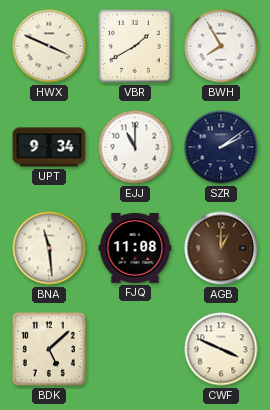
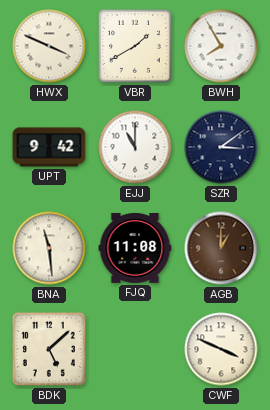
UPT: 9:34 -> 9:42 (49, 147)
SZR: 2:09 -> 3:09 (221, 147)
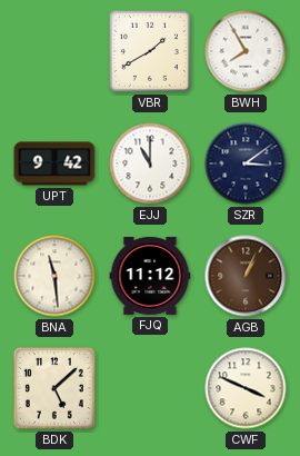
HWX: 3:49 -> none (49, 46)
FJQ: 11:08 -> 11:12 (150, 276)
AGB: 1:00 -> 1:04 (246, 276)
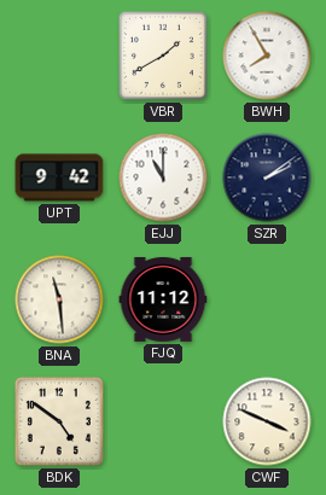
SZR: 3:09 -> 2:09 (267, 177)
AGB: 1:04 -> none (246, 276)
BDK: 5:08 -> 4:51 (59, 421)
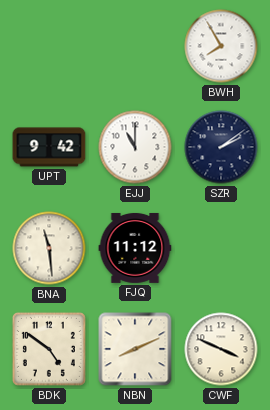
VBR: 1:40 -> none (163, 56)
NBN: none -> 8:11 (135, 349)
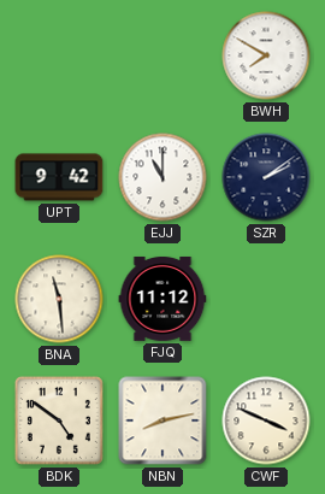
BWH: 7:55 -> 7:50 (266, 55)
NBN: 8:11 -> 8:13 (162, 421)
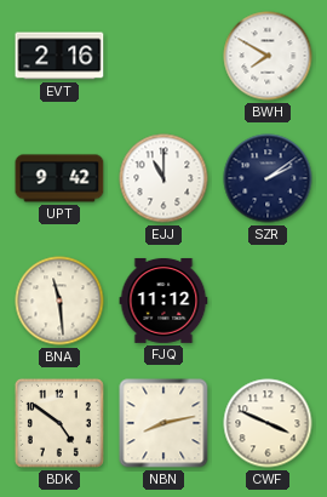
EVT: none -> 2:16 (59, 56)
